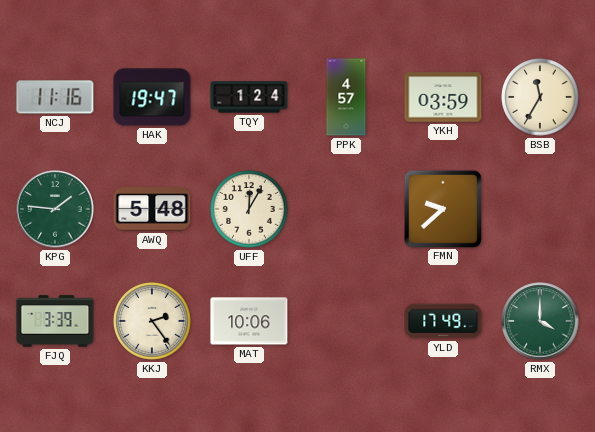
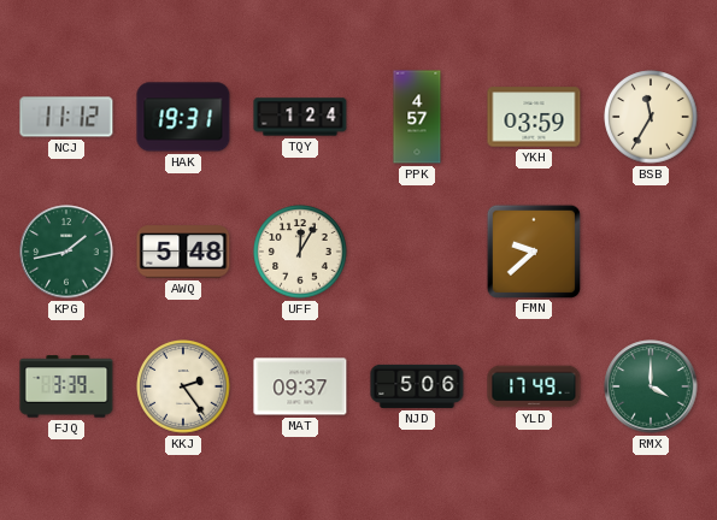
NCJ: 11:16 -> 11:12 (66, 117)
HAK: 19:47 -> 19:31 (183, 117)
KPG: 1:46 -> 1:43 (66, 252)
MAT: 10:06 -> 09:37 (300, 386)
NJD: none -> 5:06 (417, 386)
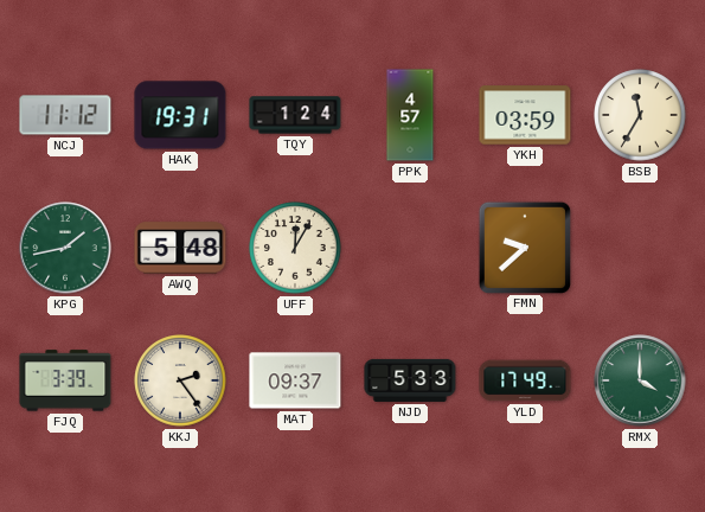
NJD: 5:06 -> 5:33 (410, 380)
